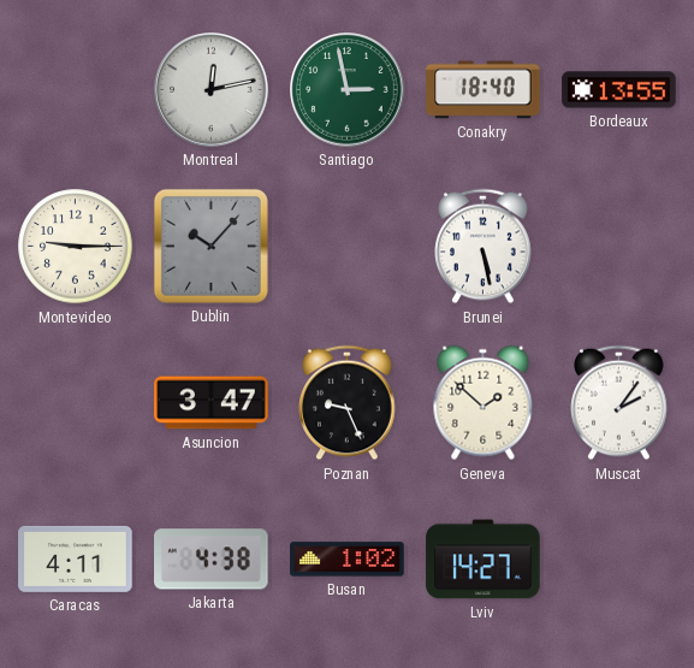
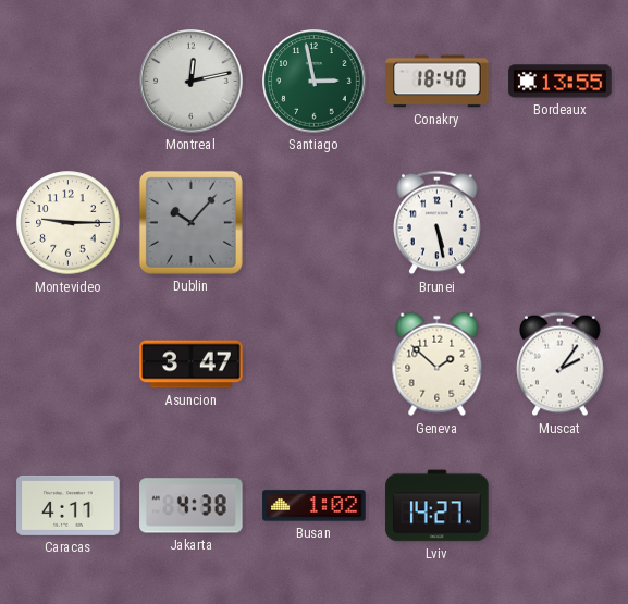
Poznan: 9:26 -> none (348, 403)
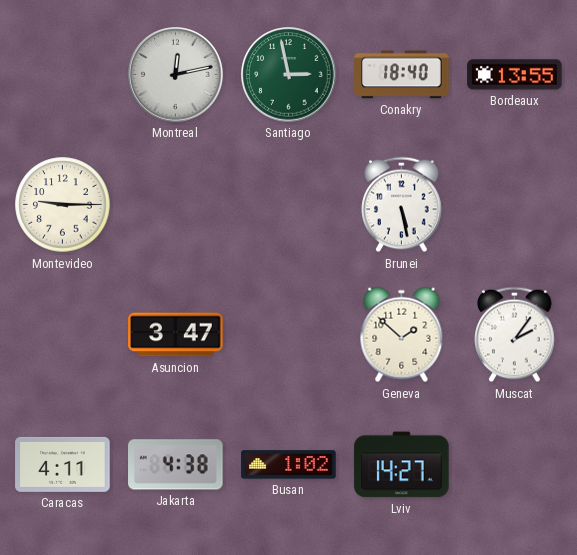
Dublin: 10:07 -> none (190, 222)
